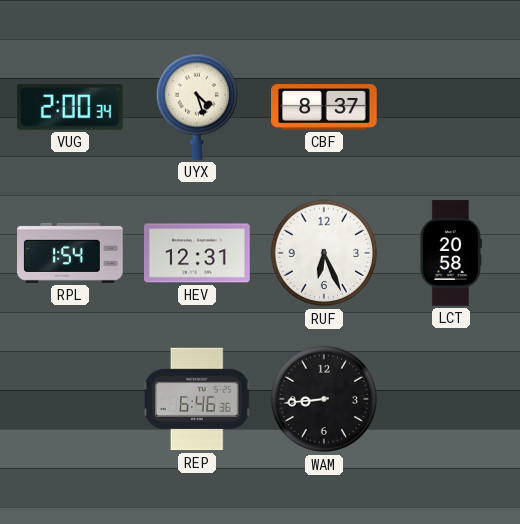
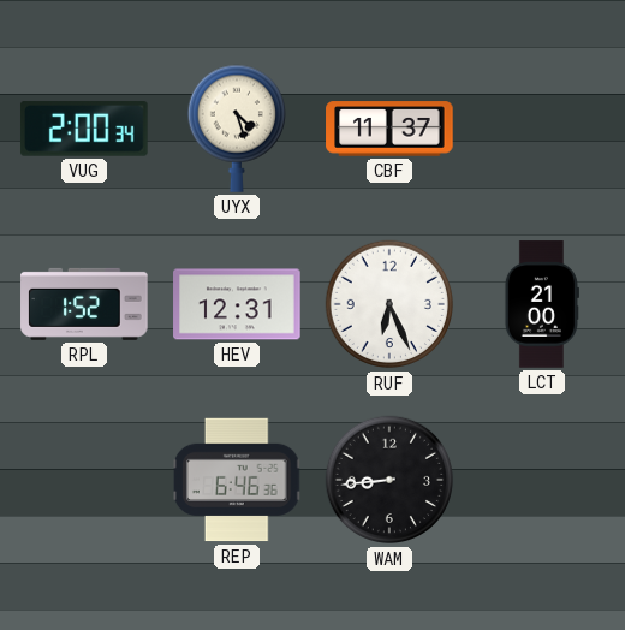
CBF: 8:37 -> 11:37 (389, 129)
RPL: 1:54 -> 1:52 (84, 304)
LCT: 20:58 -> 21:00 (542, 304)
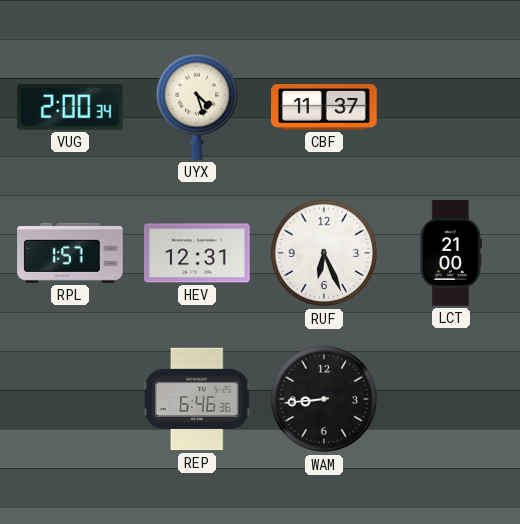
RPL: 1:52 -> 1:57 (70, 253)
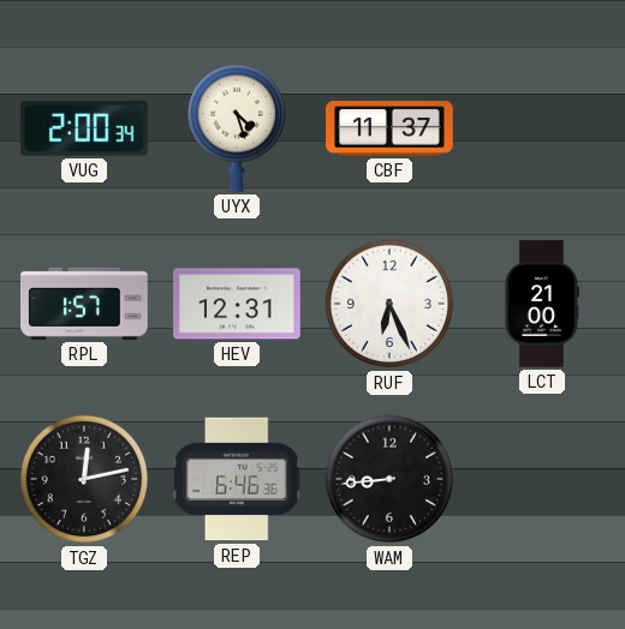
TGZ: none -> 12:13 (84, 479)
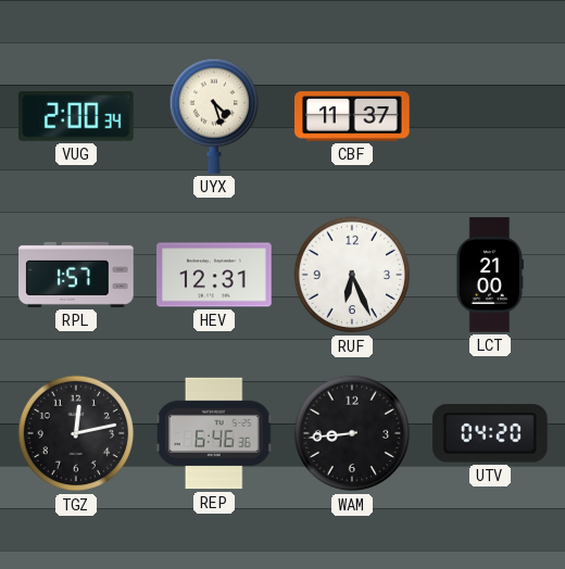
UTV: none -> 04:20 (490, 433)
